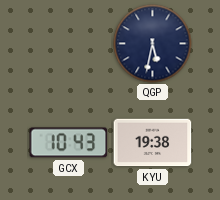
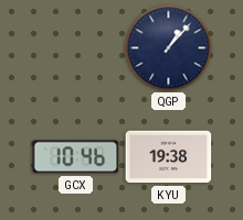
QGP: 5:32 -> 1:07 (169, 48)
GCX: 10:43 -> 10:46 (76, 157)
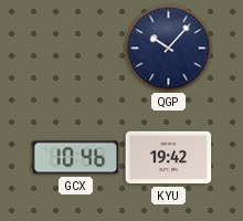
QGP: 1:07 -> 10:07 (169, 49)
KYU: 19:38 -> 19:42 (169, 158)
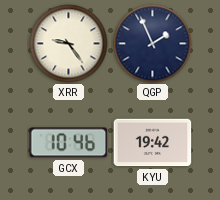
XRR: none -> 9:24 (69, 44)
QGP: 10:07 -> 1:56 (153, 44)
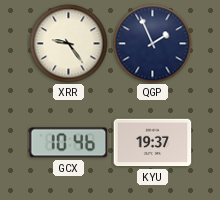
KYU: 19:42 -> 19:37 (153, 143)
